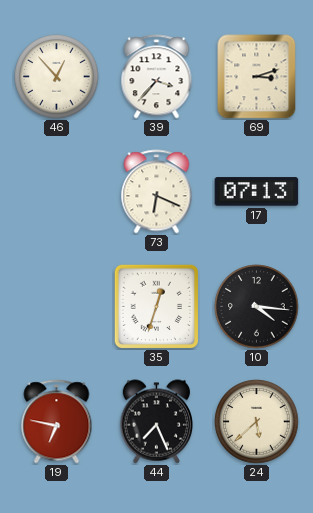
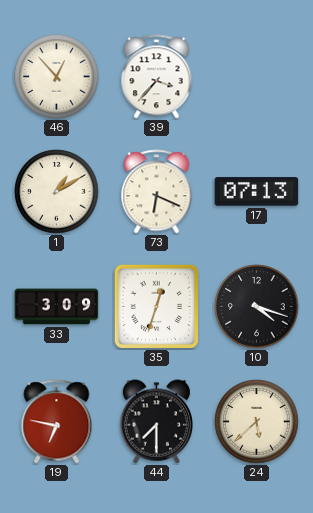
69: 3:12 -> none (257, 77)
1: none -> 1:10 (57, 192)
33: none -> 3:09 (57, 307)
10: 4:16 -> 4:18 (257, 307)
44: 7:26 -> 7:30 (156, 422)
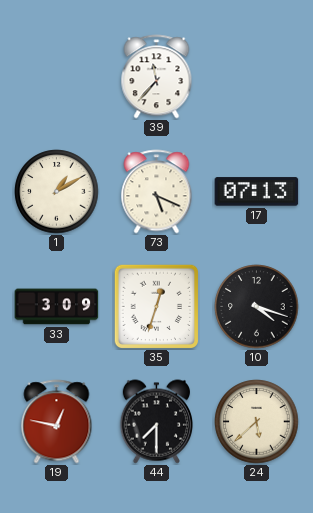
46: 12:53 -> none (57, 77)
39: 3:37 -> 11:37 (157, 77)
73: 6:19 -> 5:19 (157, 192)
19: 6:47 -> 12:47 (57, 422)
